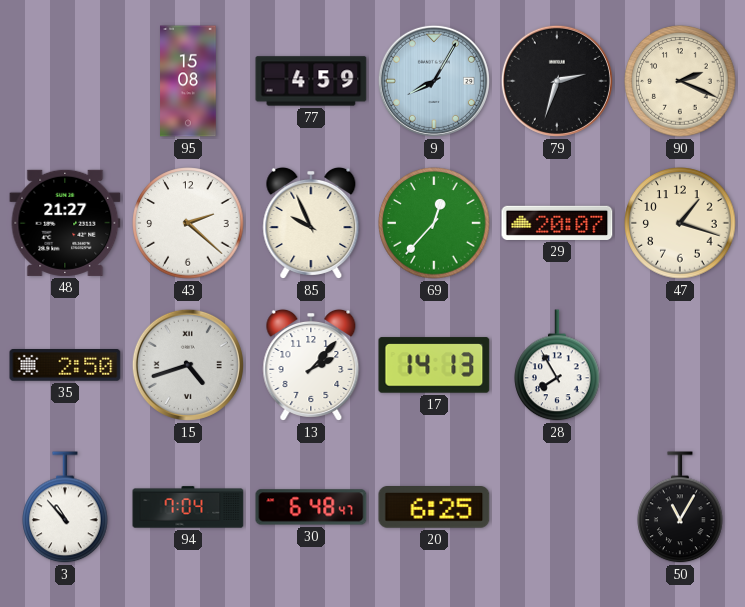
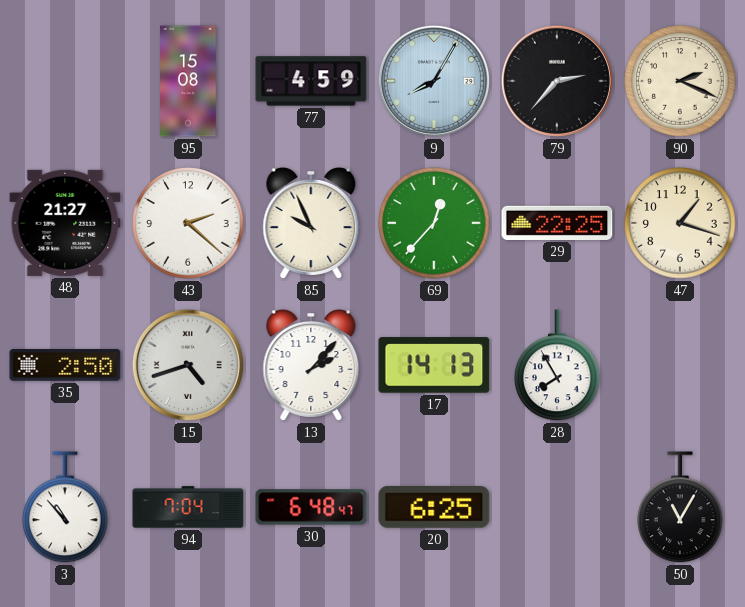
79: 2:33 -> 2:37 (557, 81)
29: 20:07 -> 22:25 (557, 223)
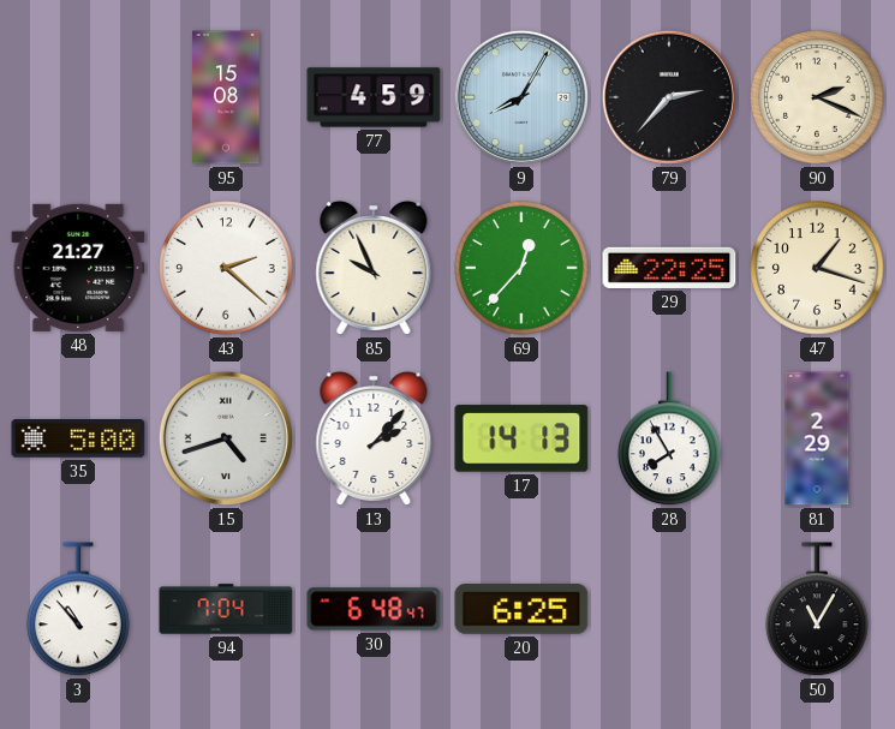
35: 2:50 -> 5:00 (78, 440)
81: none -> 2:29 (817, 438)
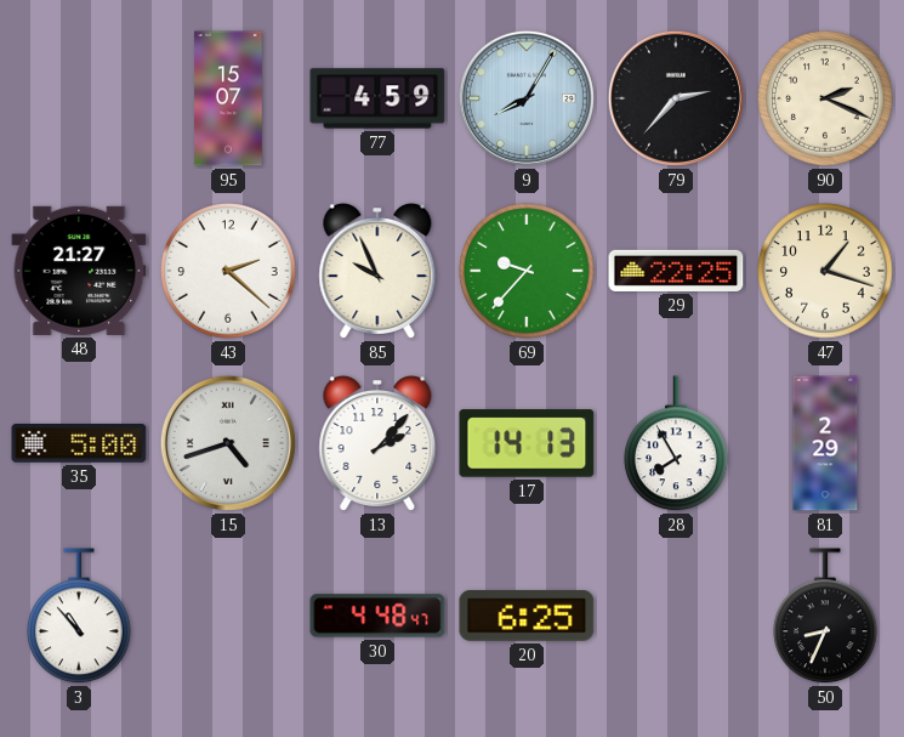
95: 15:08 -> 15:07 (228, 98)
69: 12:37 -> 9:37 (527, 271)
94: 7:04 -> none (226, 609)
30: 6:48 -> 4:48 (377, 616)
50: 11:05 -> 8:34 (825, 617)
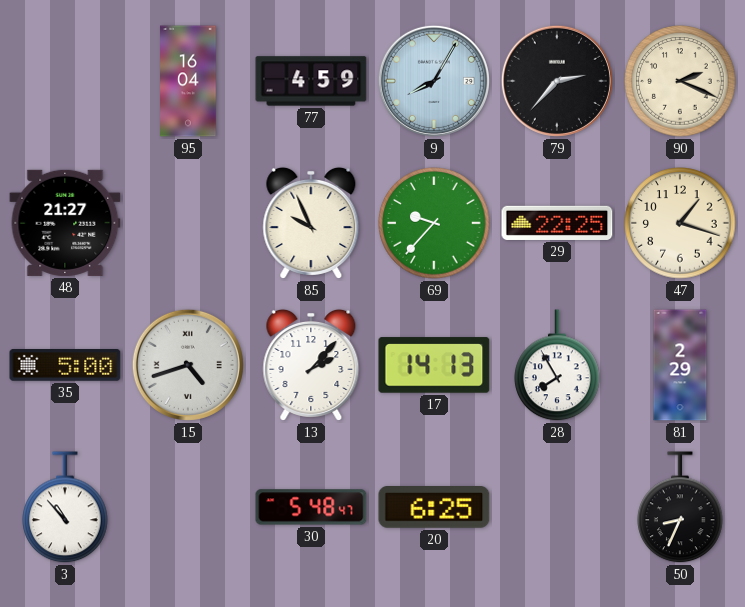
95: 15:07 -> 16:04 (188, 81)
43: 2:22 -> none (228, 271)
30: 4:48 -> 5:48 (311, 507)
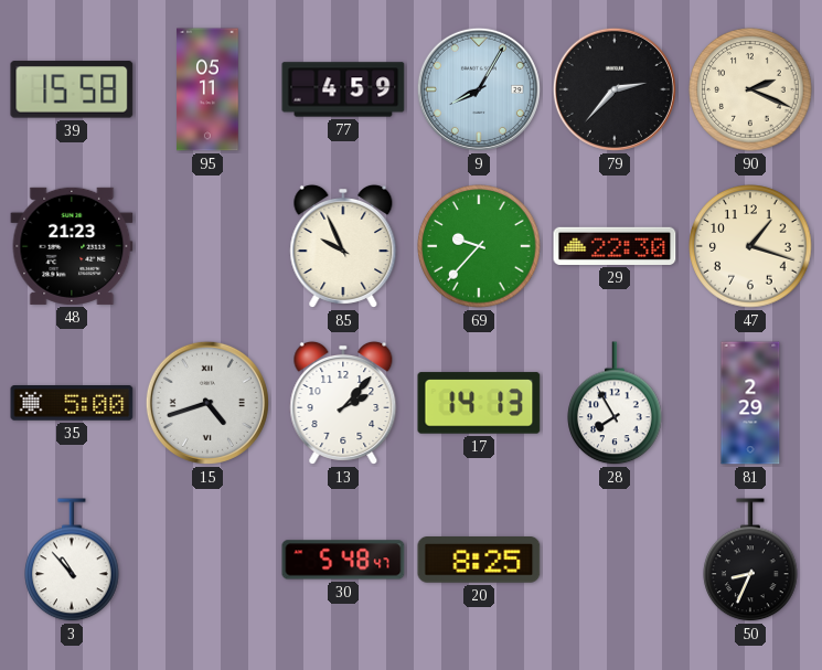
39: none -> 15:58 (72, 89)
95: 16:04 -> 05:11 (207, 89)
48: 21:27 -> 21:23 (72, 246)
29: 22:25 -> 22:30 (615, 246)
20: 6:25 -> 8:25 (479, 561)
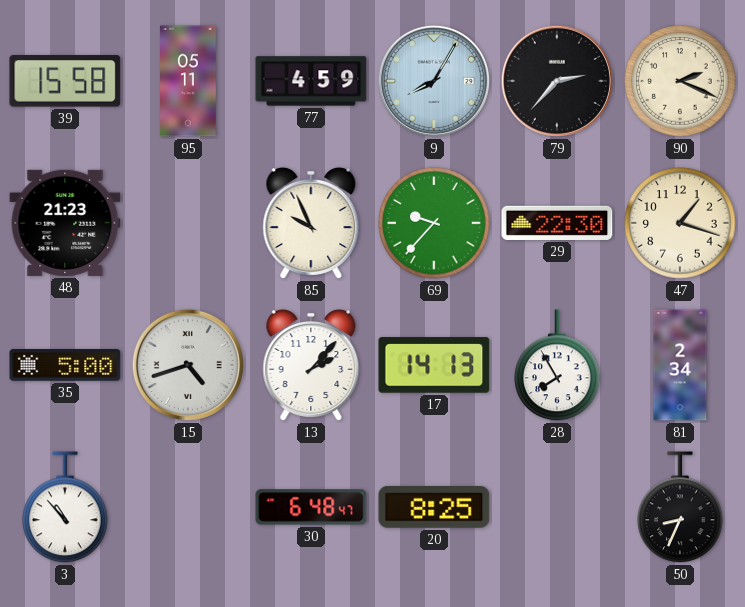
81: 2:29 -> 2:34 (680, 365)
30: 5:48 -> 6:48 (311, 507)
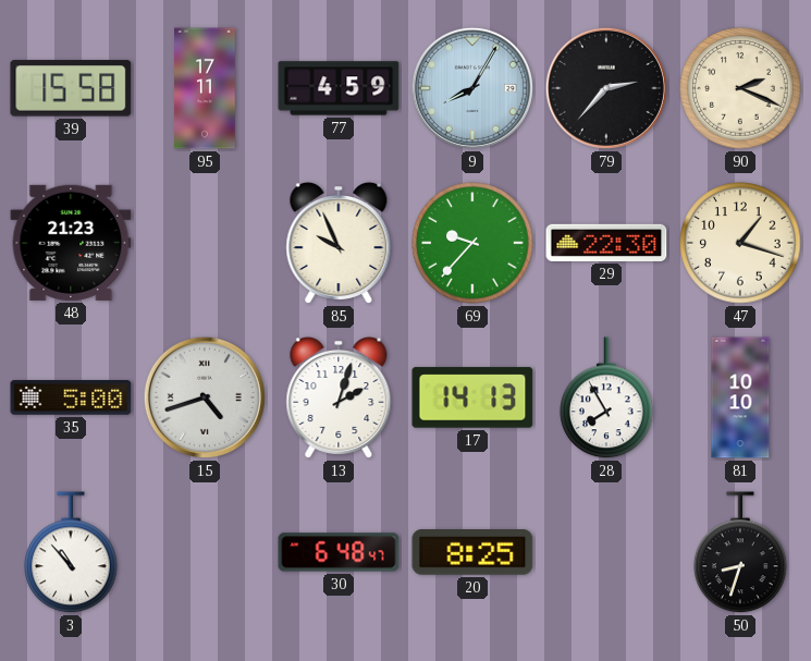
95: 05:11 -> 17:11 (205, 88)
13: 2:07 -> 2:03 (339, 397)
81: 2:34 -> 10:10 (740, 397)
50: 8:34 -> 8:33 (740, 553)
